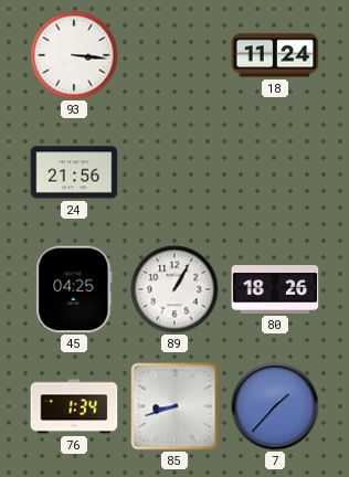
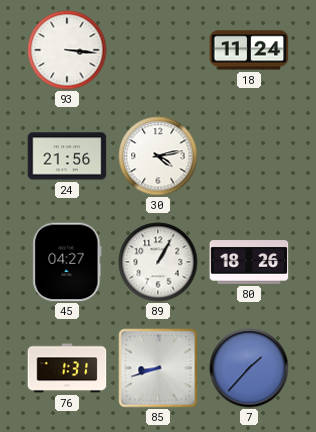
30: none -> 4:13 (158, 156)
45: 04:25 -> 04:27 (67, 262)
76: 1:34 -> 1:31 (67, 368)
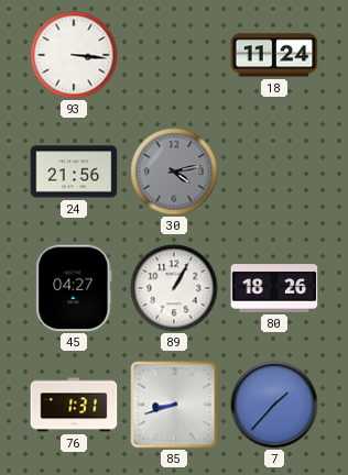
30 dial: white -> grey (174, 172)
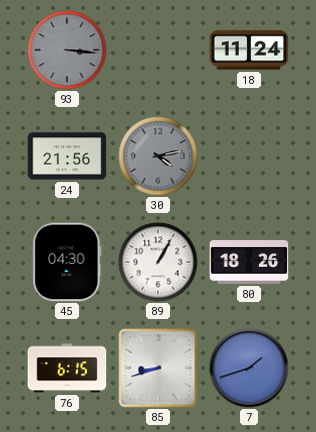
93 dial: white -> grey (67, 50)
45: 04:27 -> 04:30 (67, 262)
76: 1:31 -> 6:15 (67, 368)
7: 1:37 -> 1:42 (249, 368)
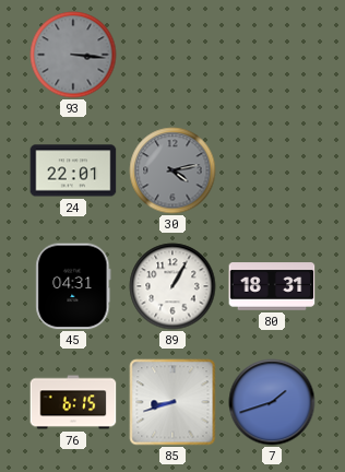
18: 11:24 -> none (249, 50)
24: 21:56 -> 22:01 (73, 170)
45: 04:30 -> 04:31 (73, 286)
80: 18:26 -> 18:31 (272, 286)
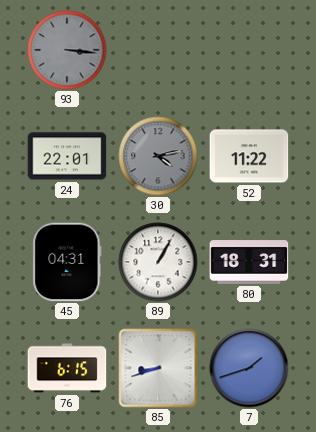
52: none -> 11:22 (249, 156)
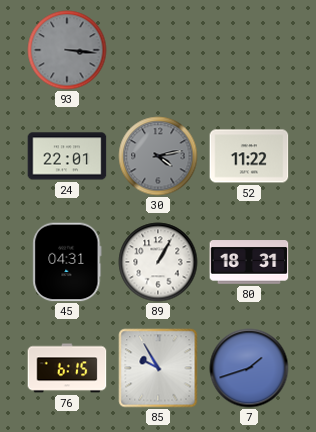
85: 8:42 -> 9:55 (158, 368)
